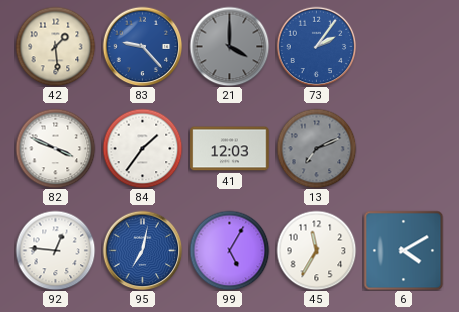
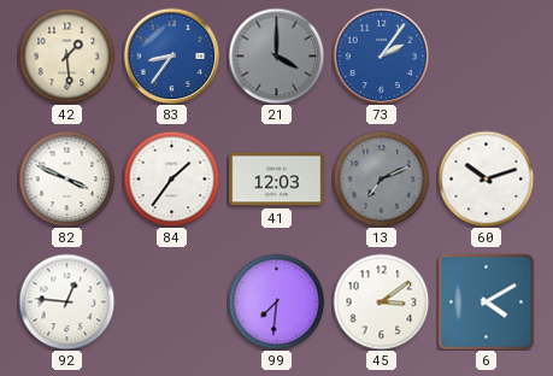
83: 9:23 -> 8:36 (171, 55)
60: none -> 10:12 (486, 178)
95: 7:02 -> none (142, 250)
99: 5:05 -> 7:31 (276, 301)
45: 11:35 -> 3:09 (381, 301)
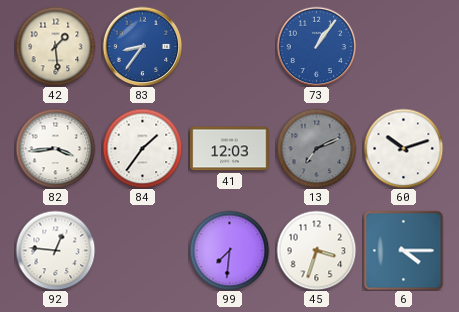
21: 4:00 -> none (276, 55)
73: 2:06 -> 1:06 (316, 46)
82: 3:49 -> 3:44 (55, 148)
45: 3:09 -> 3:33 (316, 250)
6: 4:10 -> 4:15 (403, 250)
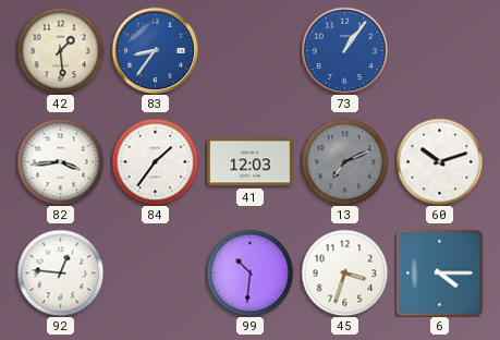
99: 7:31 -> 10:31 (249, 272)
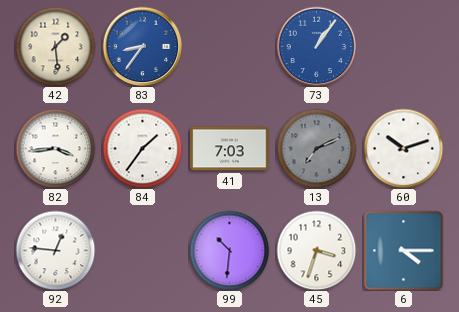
41: 12:03 -> 7:03 (230, 149)
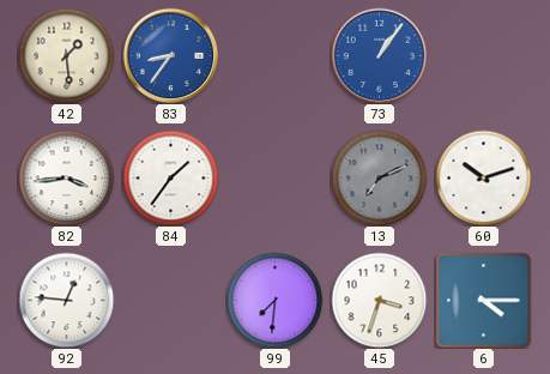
41: 7:03 -> none (230, 149)
99: 10:31 -> 7:31 (274, 300)
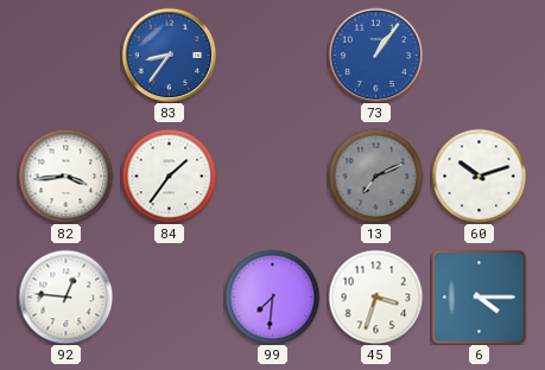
42: 1:29 -> none (66, 55)
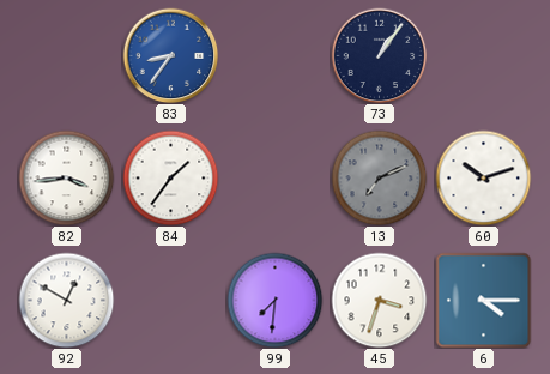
73 dial: blue -> navy (379, 55)
92: 12:46 -> 12:50 (66, 300)
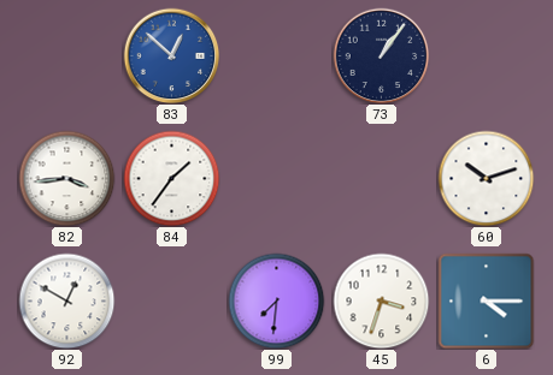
83: 8:36 -> 12:52 (171, 55)
13: 7:11 -> none (379, 177)
